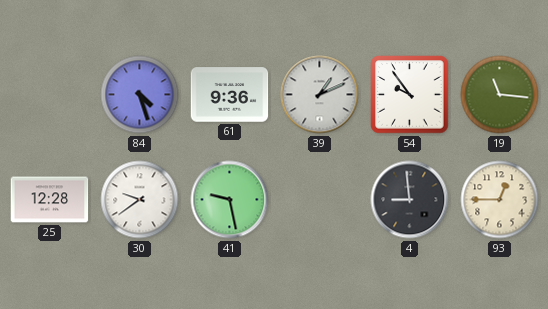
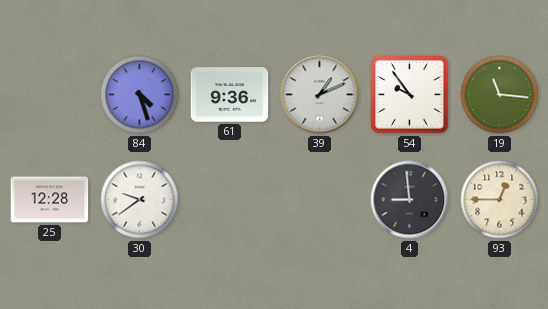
41: 9:28 -> none (230, 200)
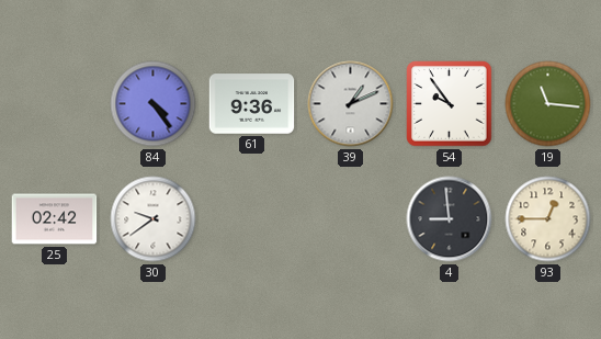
84: 4:27 -> 4:24 (154, 104)
25: 12:28 -> 02:42 (55, 219)
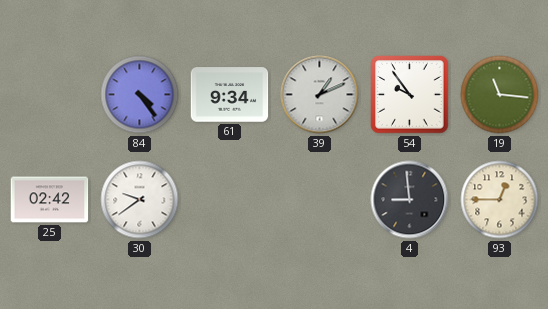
61: 9:36 -> 9:34 (230, 95)
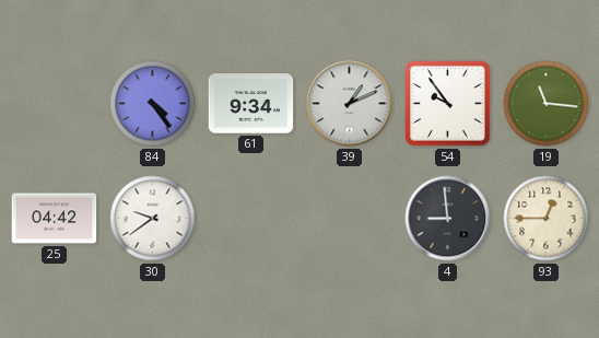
25: 02:42 -> 04:42 (55, 219)
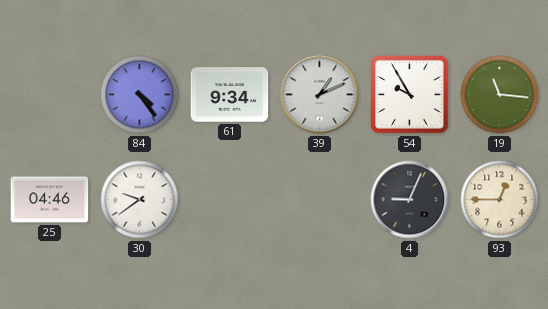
54: 9:54 -> 9:55 (410, 95)
25: 04:42 -> 04:46 (50, 200)
4: 8:59 -> 9:04 (410, 200)
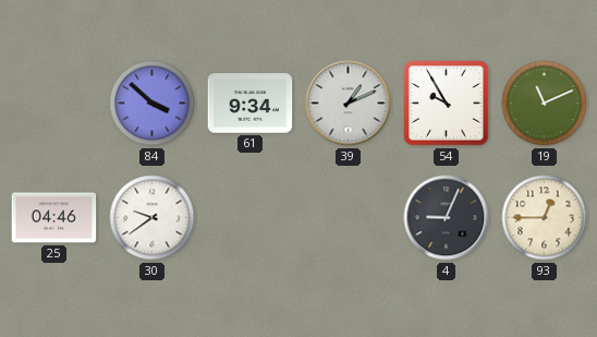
84: 4:24 -> 3:52 (153, 104)
19: 11:16 -> 11:11 (545, 104)
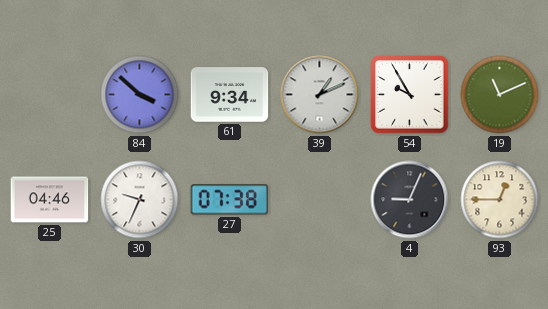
30: 9:39 -> 9:34 (140, 200)
27: none -> 07:38 (230, 200)
